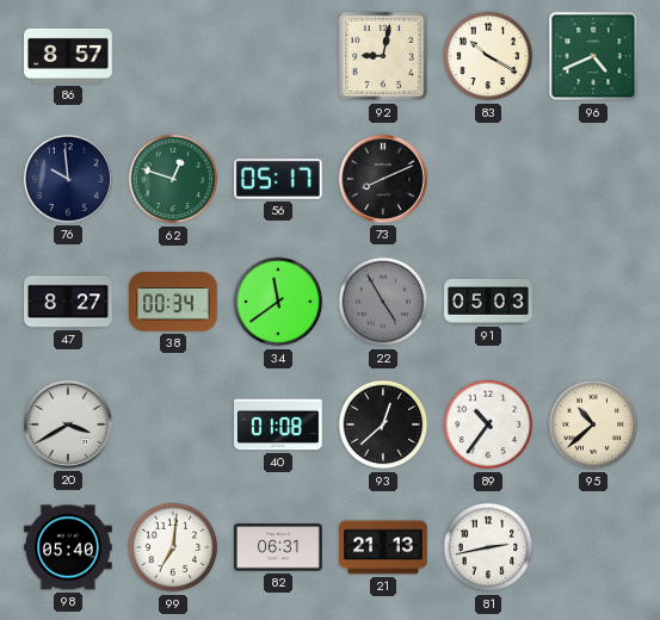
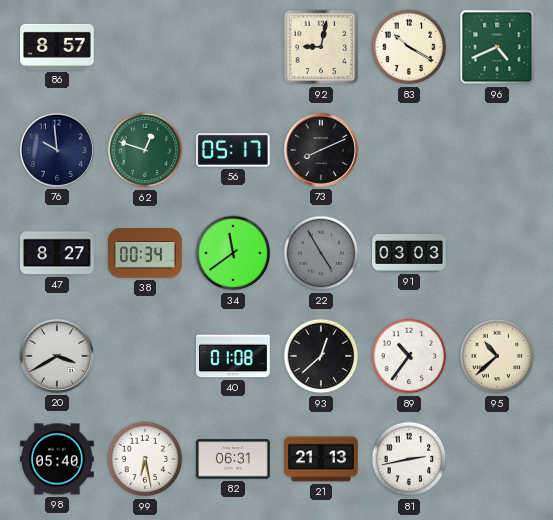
91: 05:03 -> 03:03 (409, 253)
99: 7:01 -> 6:28 (145, 459)
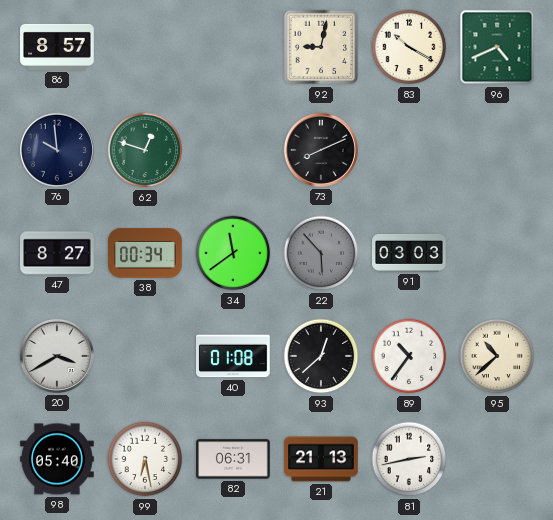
56: 05:17 -> none (234, 150)
22: 4:55 -> 5:53 (321, 253)
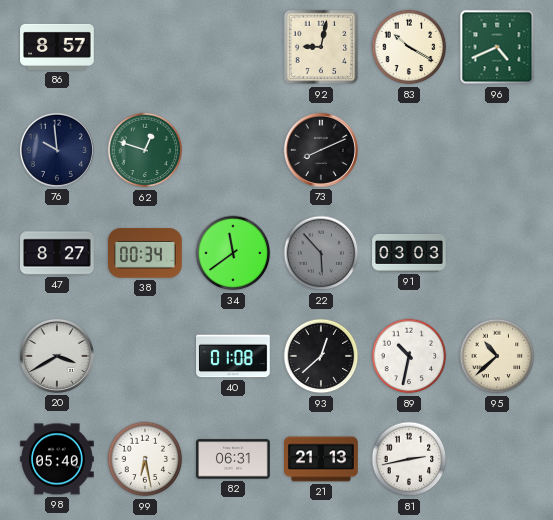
89: 10:36 -> 10:32 (409, 356)
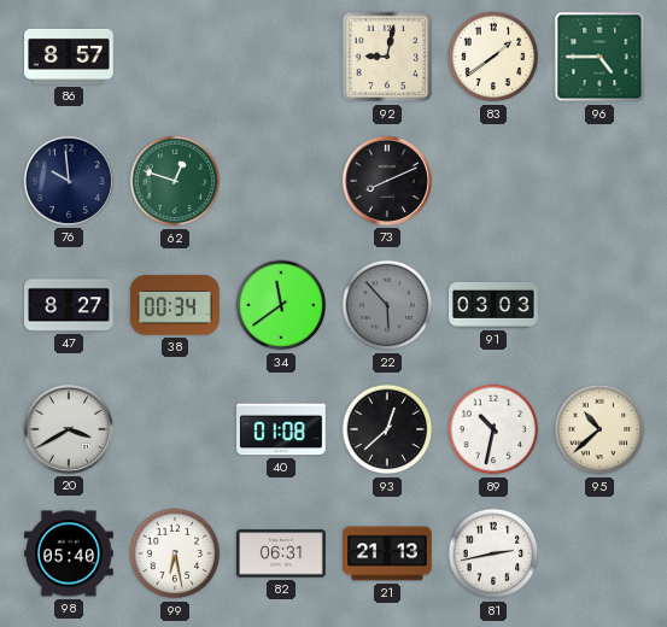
83: 10:20 -> 1:39 (493, 57)
96: 4:41 -> 4:45 (599, 57)
